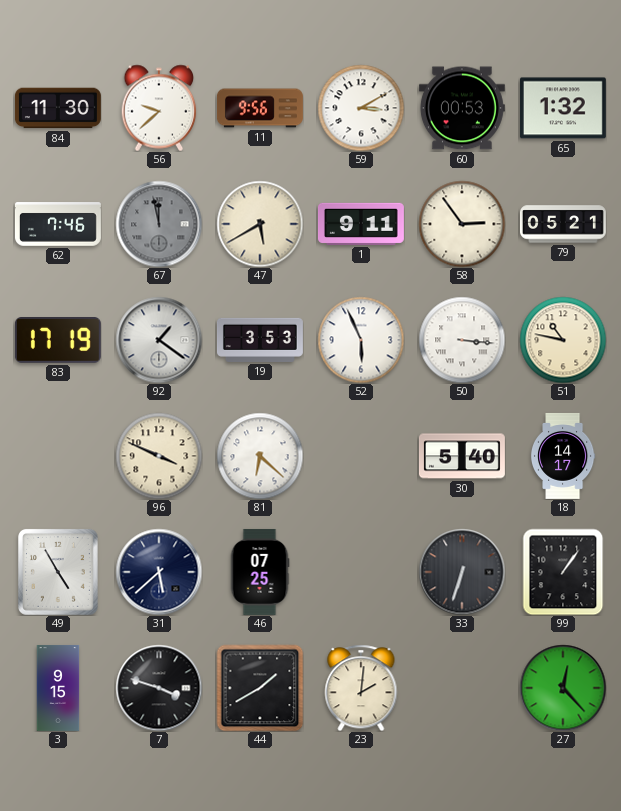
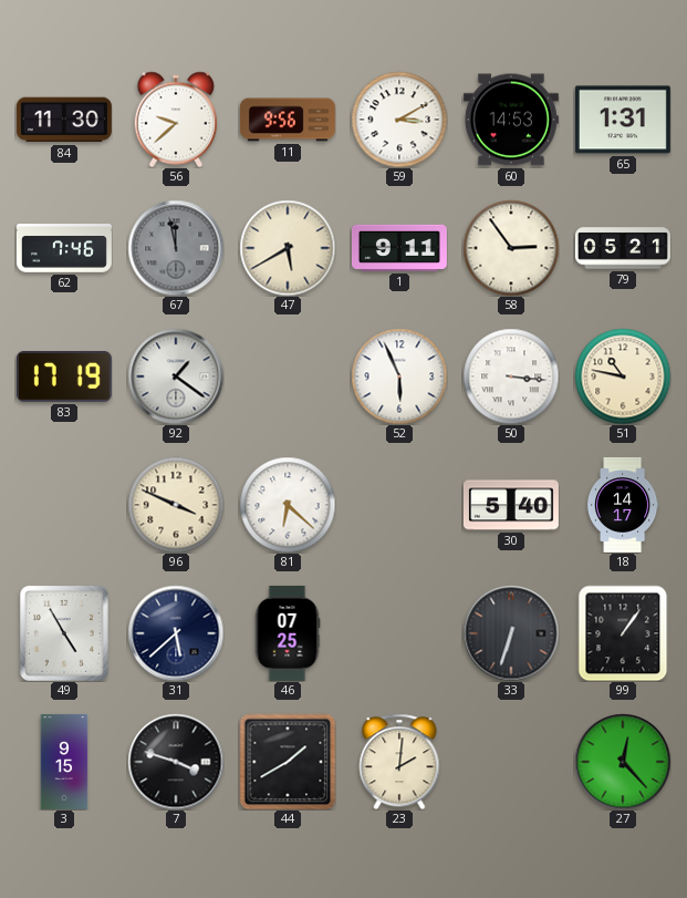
60: 00:53 -> 14:53 (511, 120)
65: 1:32 -> 1:31 (623, 120)
19: 3:53 -> none (260, 340)
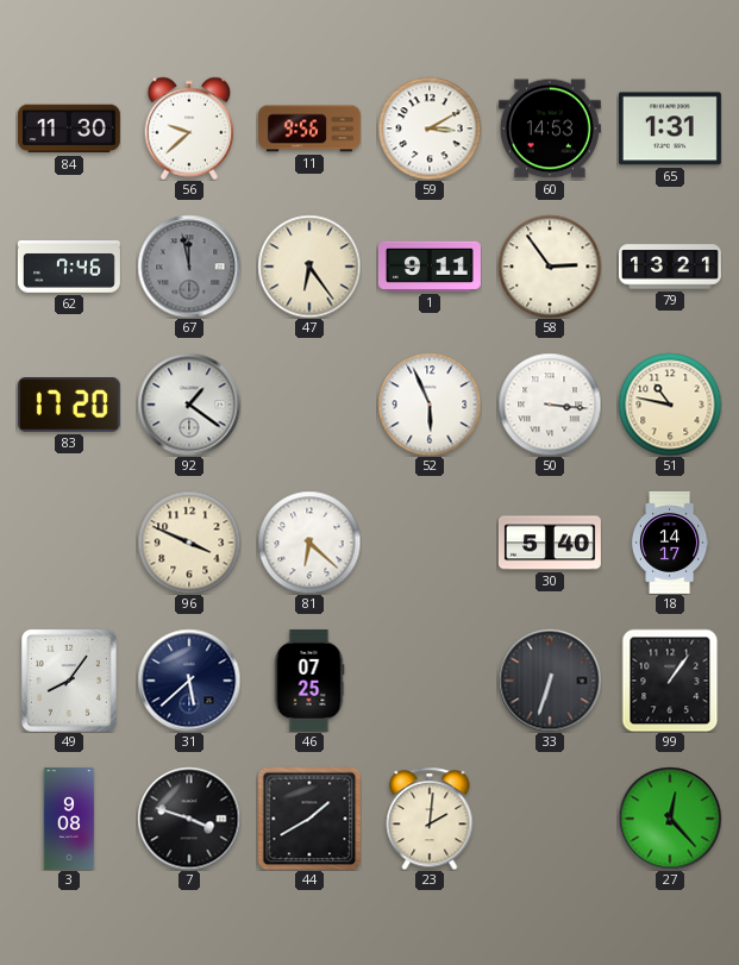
47: 5:40 -> 6:24 (309, 267)
79: 05:21 -> 13:21 (671, 267)
83: 17:19 -> 17:20 (69, 406)
49: 4:55 -> 8:06 (69, 681)
3: 9:15 -> 9:08 (69, 819)
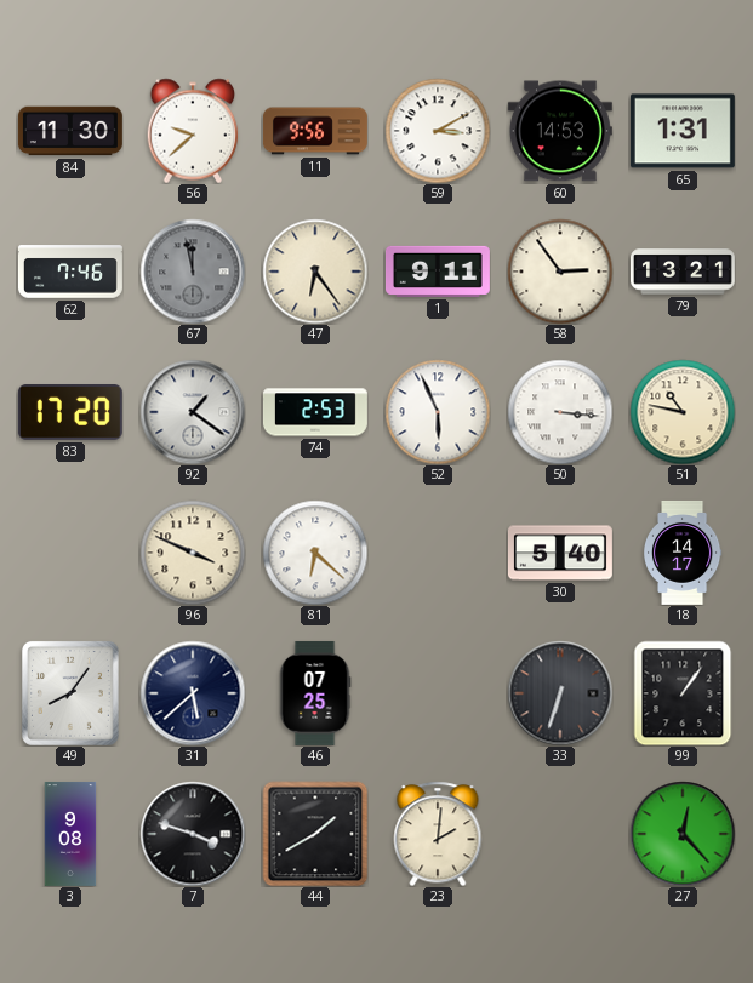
74: none -> 2:53 (315, 412)
